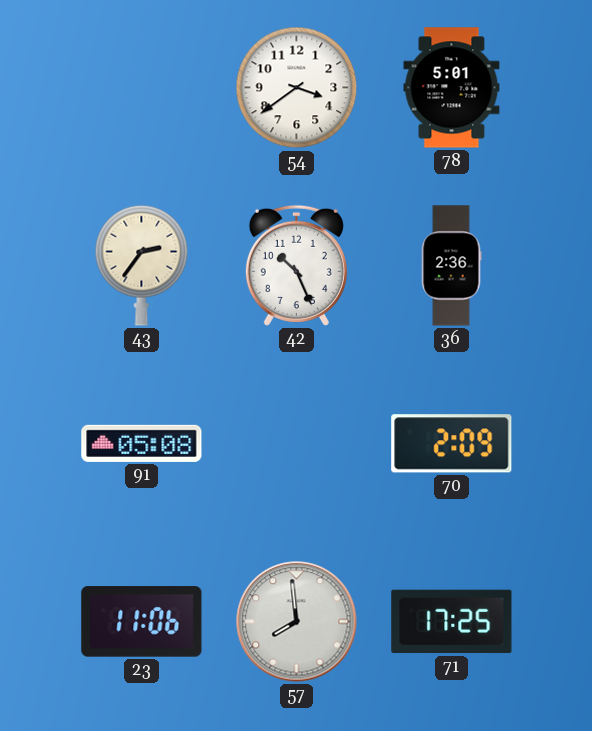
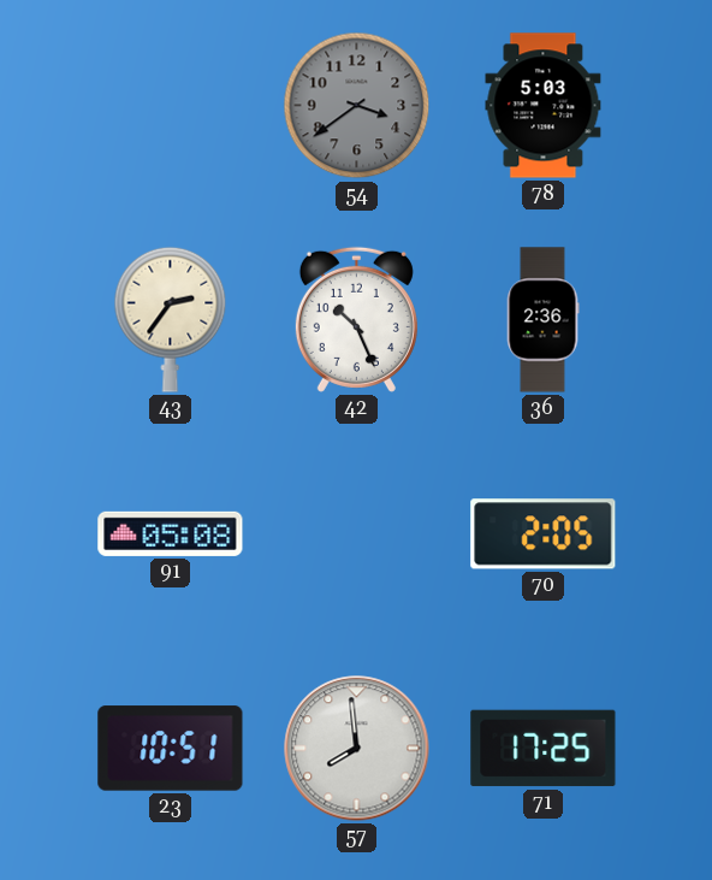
54 dial: white -> grey (357, 106)
78: 5:01 -> 5:03 (544, 106)
70: 2:09 -> 2:05 (544, 535)
23: 11:06 -> 10:51 (171, 749)
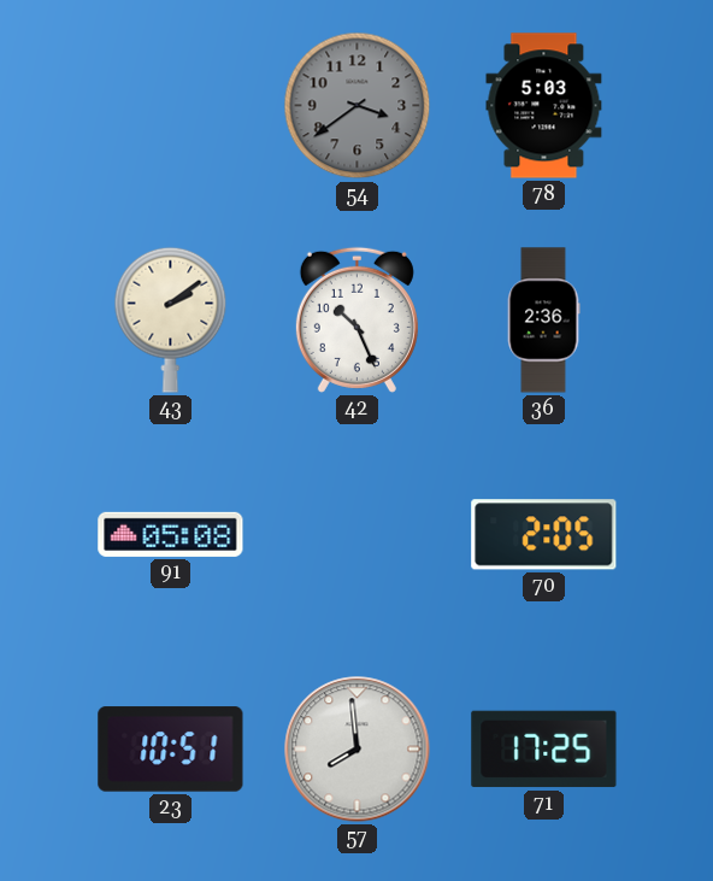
43: 2:36 -> 2:09 (171, 319)
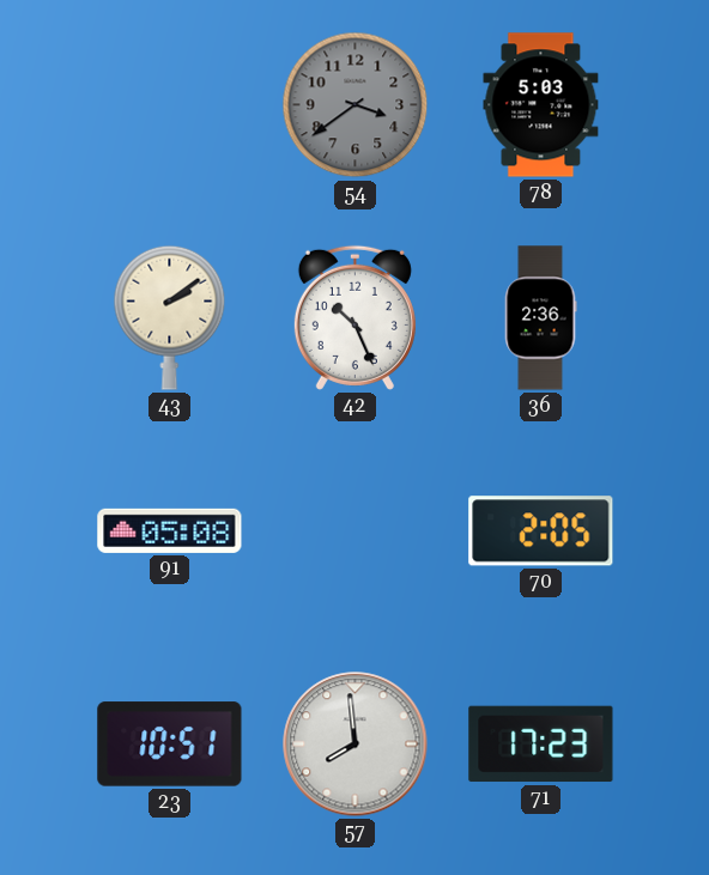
71: 17:25 -> 17:23 (541, 745)
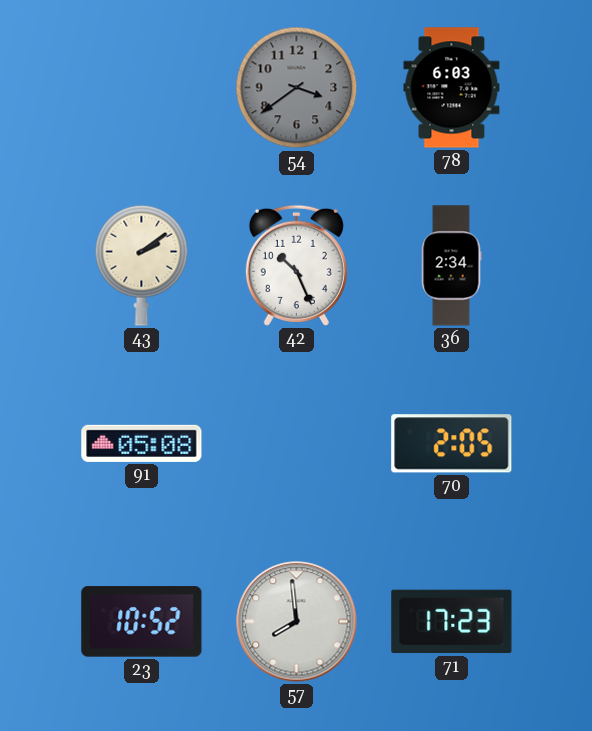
78: 5:03 -> 6:03 (452, 88)
36: 2:36 -> 2:34 (451, 266)
23: 10:51 -> 10:52 (142, 622)
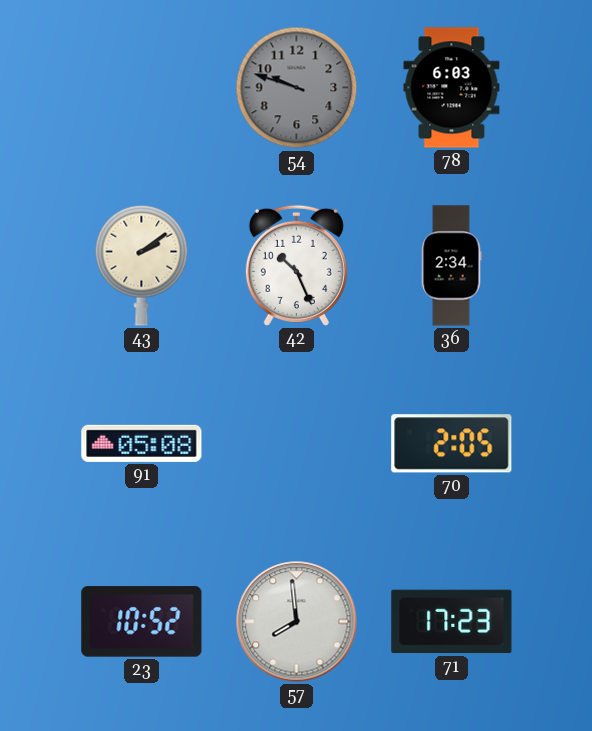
54: 3:39 -> 9:48 (297, 88)
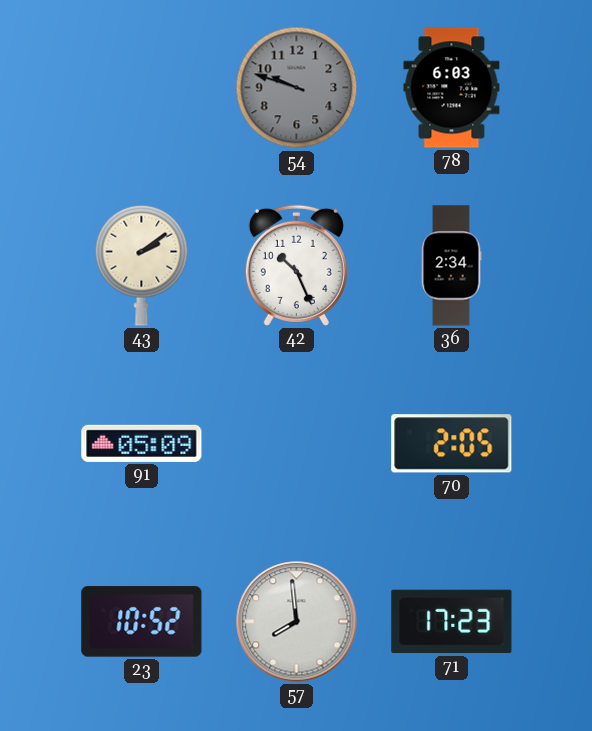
91: 05:08 -> 05:09 (142, 443)
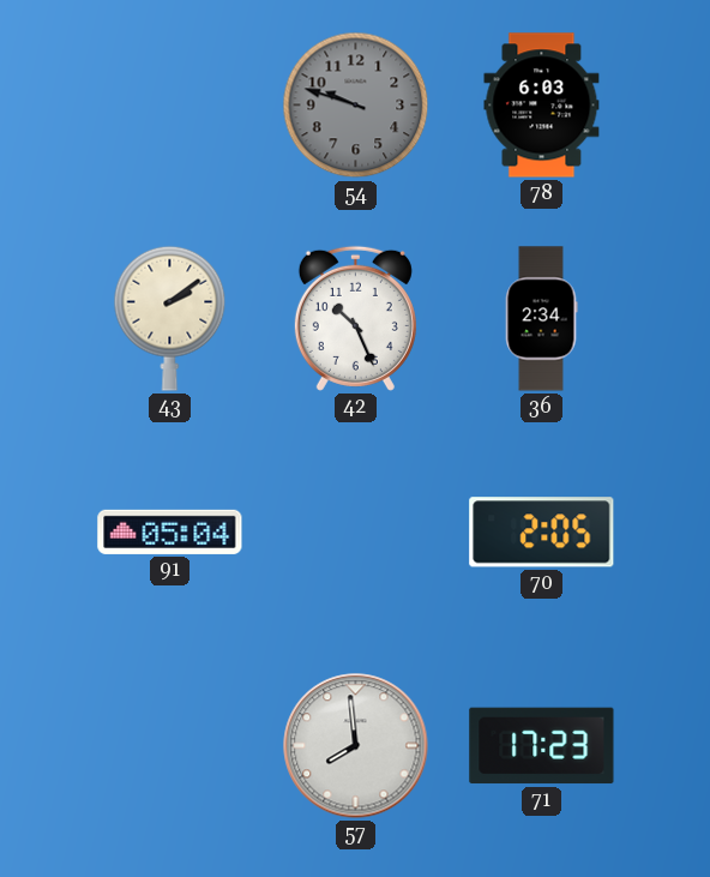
91: 05:09 -> 05:04 (170, 531)
23: 10:52 -> none (142, 622)
